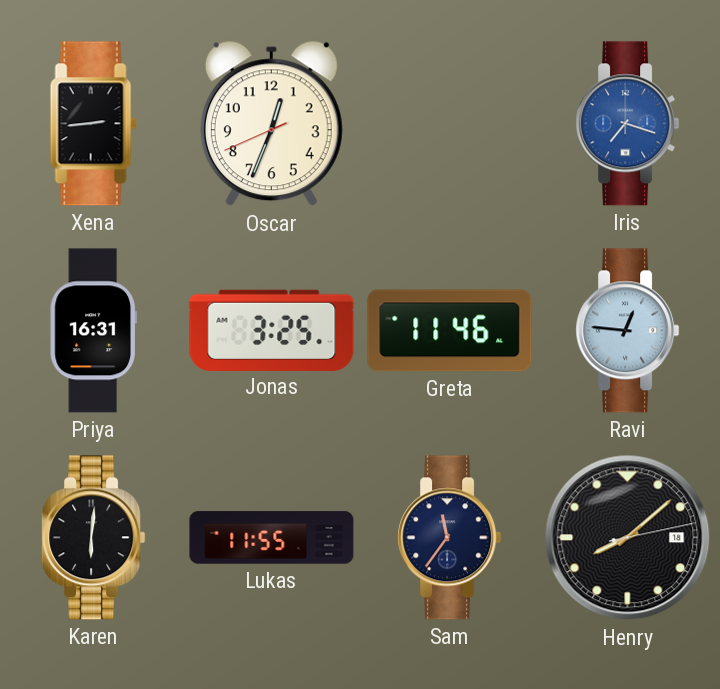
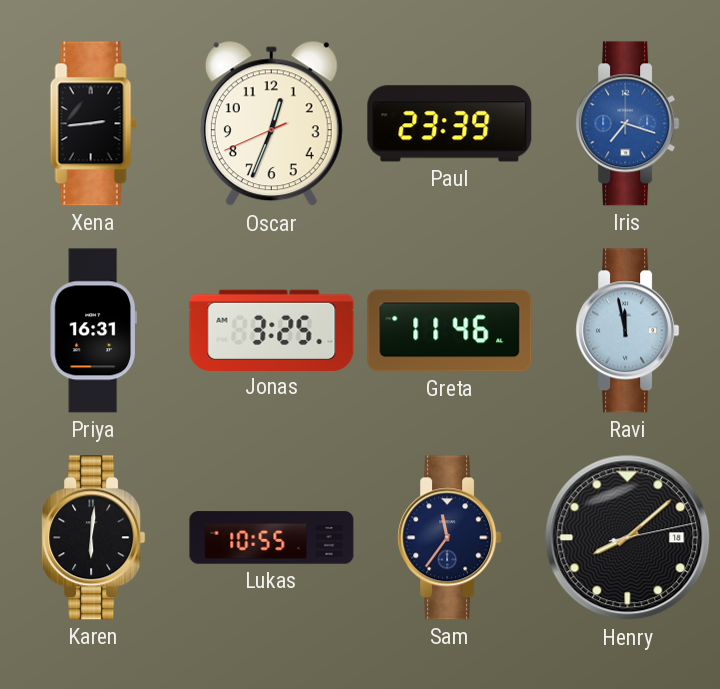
Paul: none -> 23:39 (450, 124)
Ravi: 12:46 -> 11:58 (628, 331)
Lukas: 11:55 -> 10:55 (272, 538)
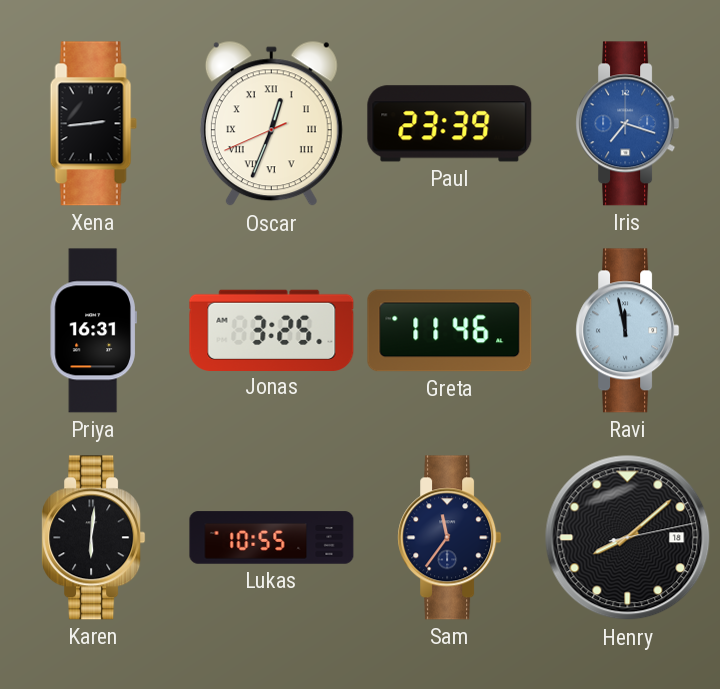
Oscar numerals: Arabic -> Roman (271, 124)
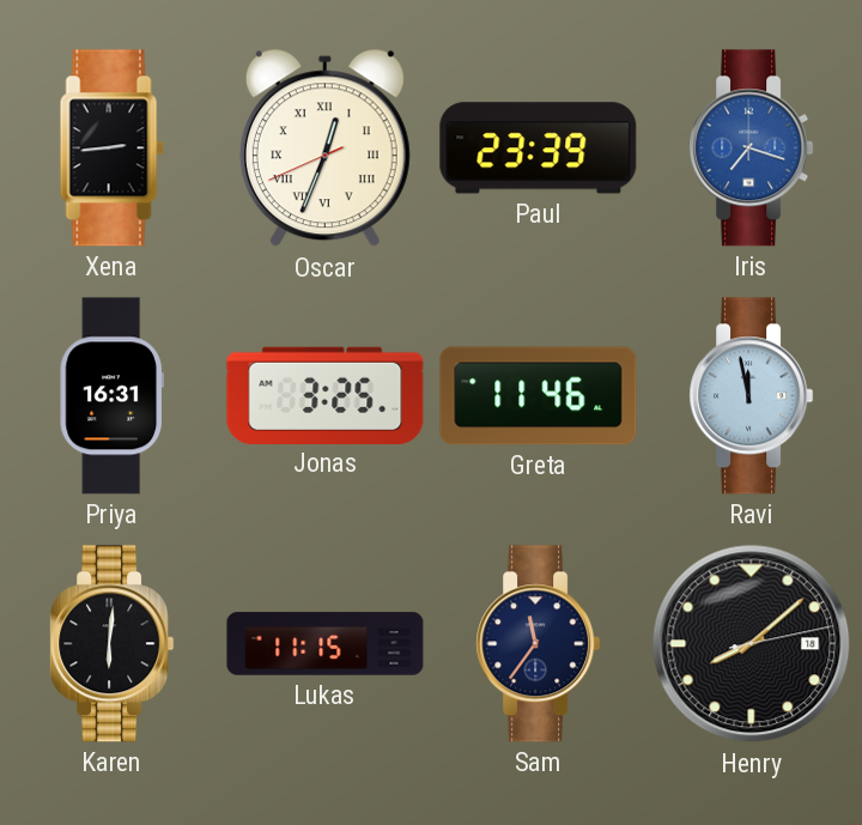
Lukas: 10:55 -> 11:15 (326, 644)
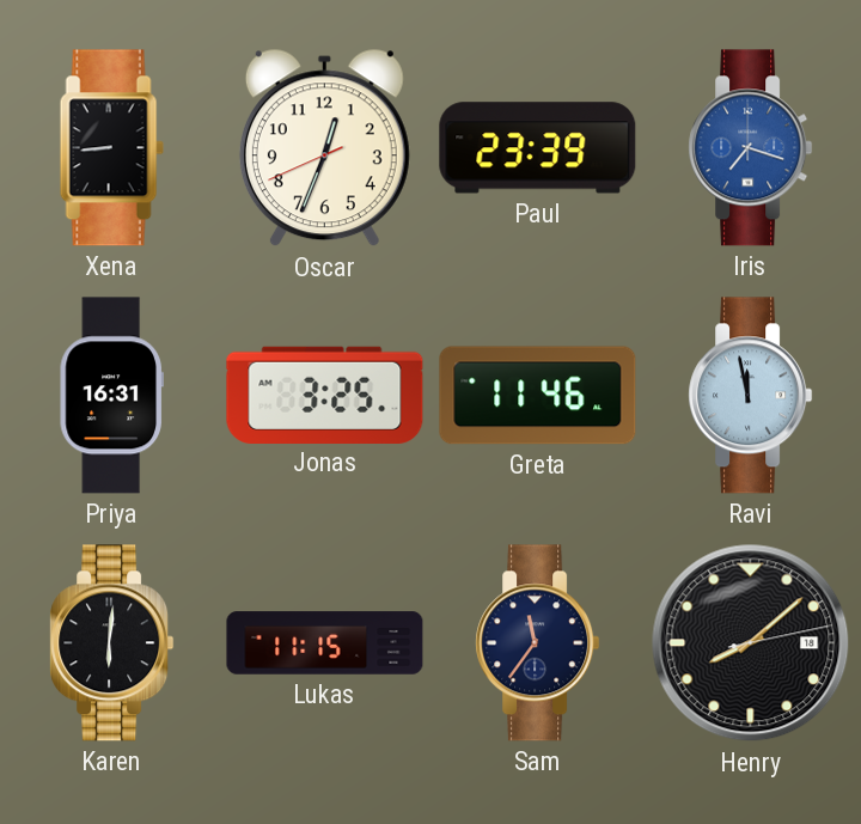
Xena: 2:44 -> 8:44 (111, 148)
Oscar numerals: Roman -> Arabic (324, 148)
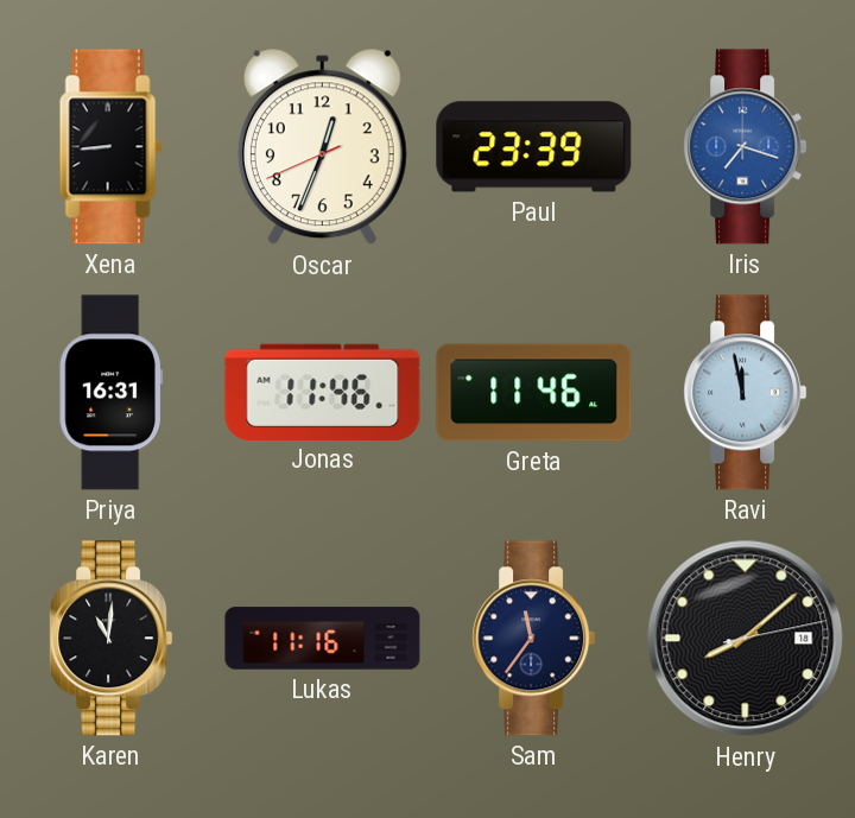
Jonas: 3:25 -> 11:46 (323, 392)
Karen: 6:01 -> 11:01 (112, 639)
Lukas: 11:15 -> 11:16 (323, 639)
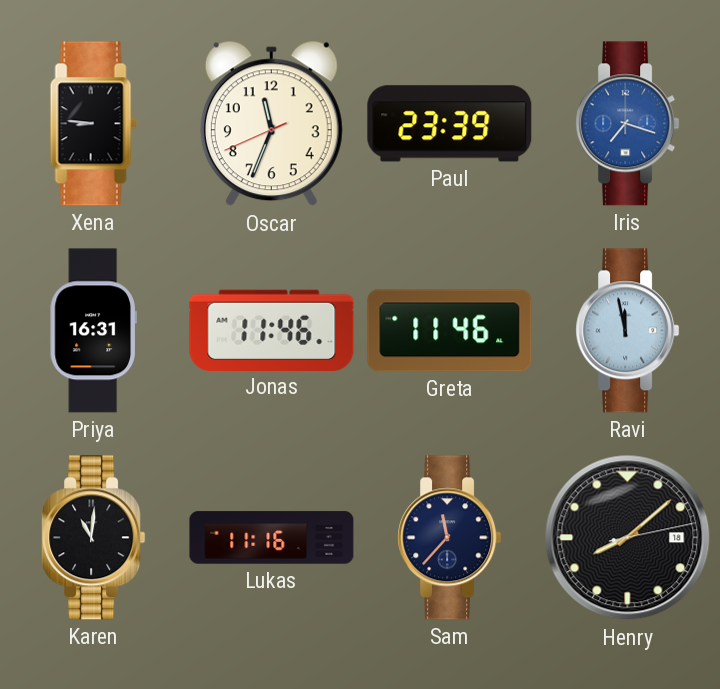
Xena: 8:44 -> 8:46 (93, 124)
Oscar: 12:33 -> 11:33 (271, 124)
Sam: 11:36 -> 11:37 (450, 538)
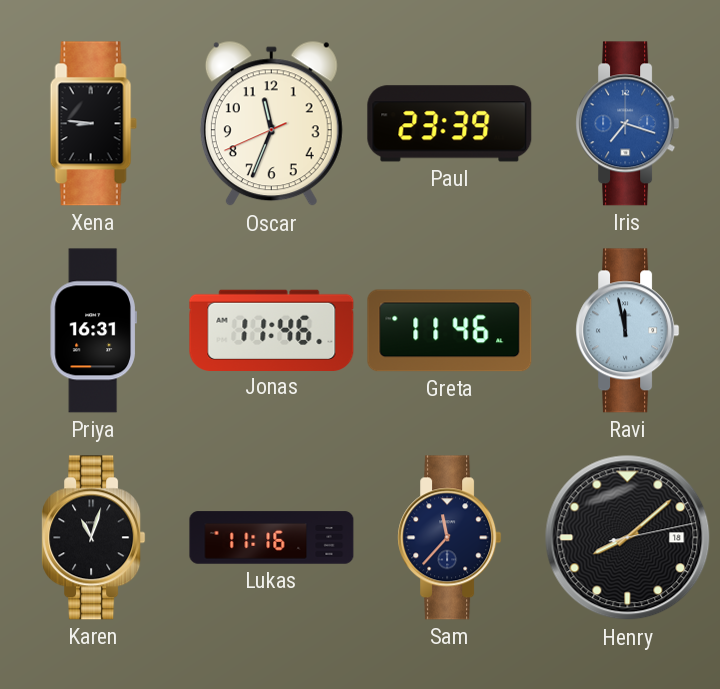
Karen: 11:01 -> 11:03 (94, 538)
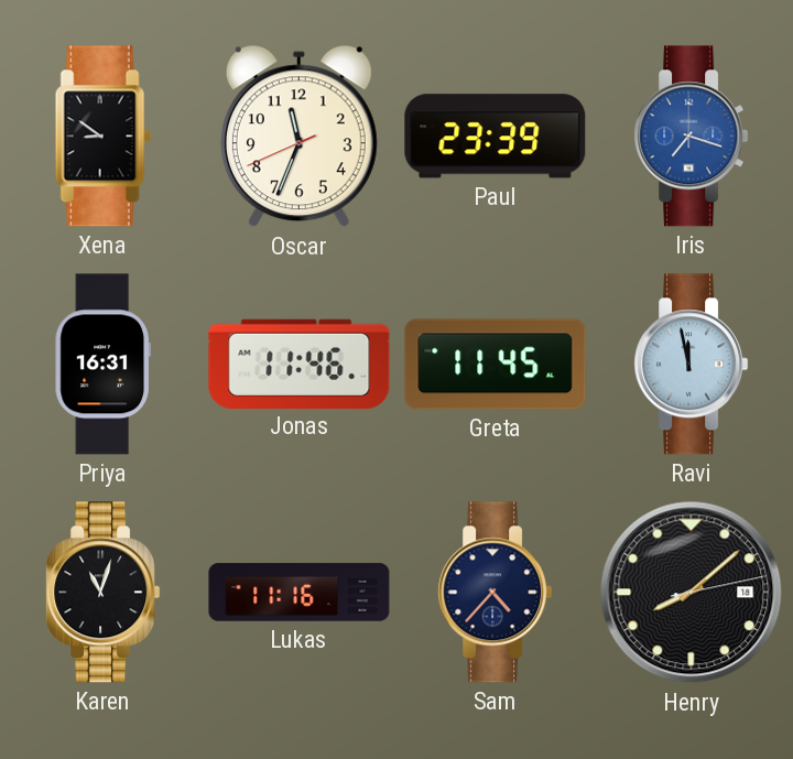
Xena: 8:46 -> 8:51 (102, 137)
Greta: 11:46 -> 11:45 (496, 365)
Sam: 11:37 -> 4:37 (496, 593)
